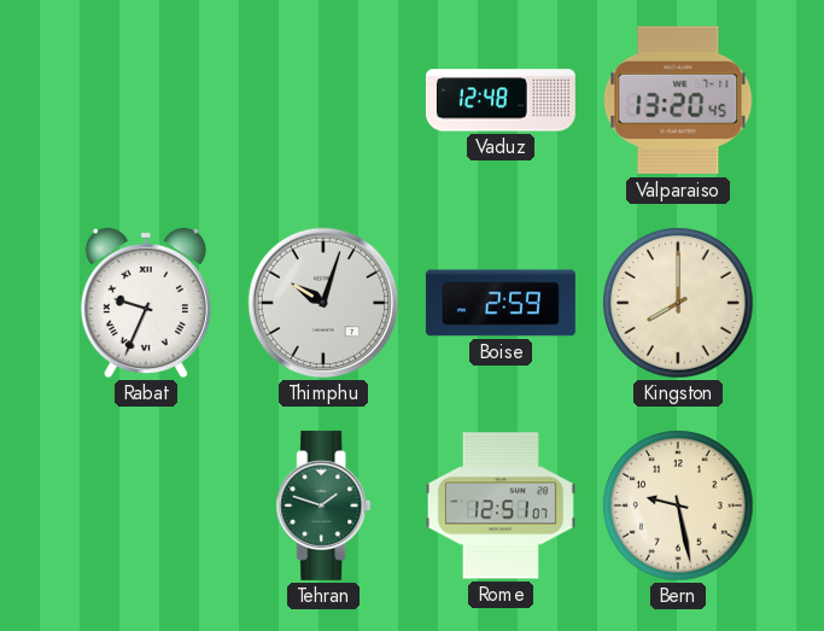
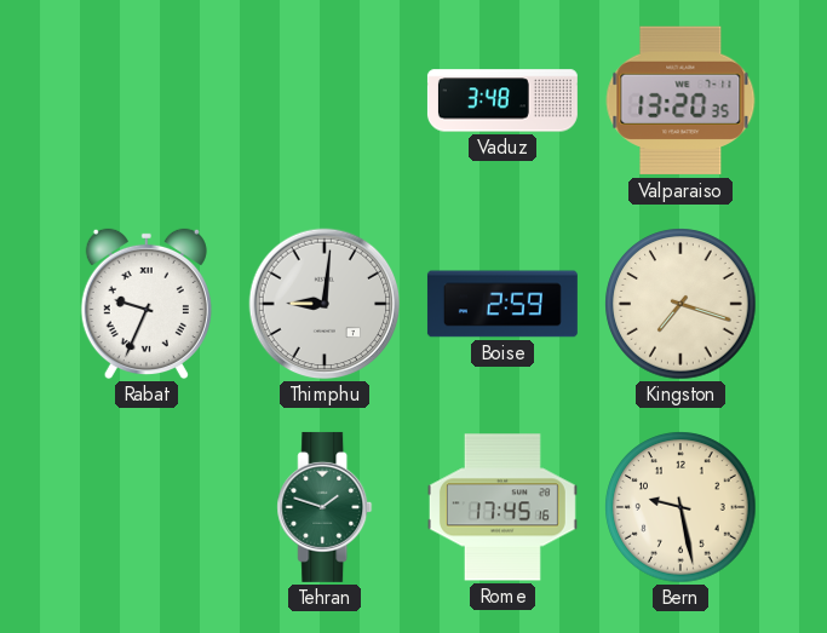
Vaduz: 12:48 -> 3:48 (502, 100)
Valparaiso: 13:20:45 -> 13:20:35 (680, 100)
Thimphu: 10:03 -> 9:01 (325, 304)
Kingston: 8:00 -> 7:18 (680, 304)
Rome: 12:51 -> 17:45 (502, 507)
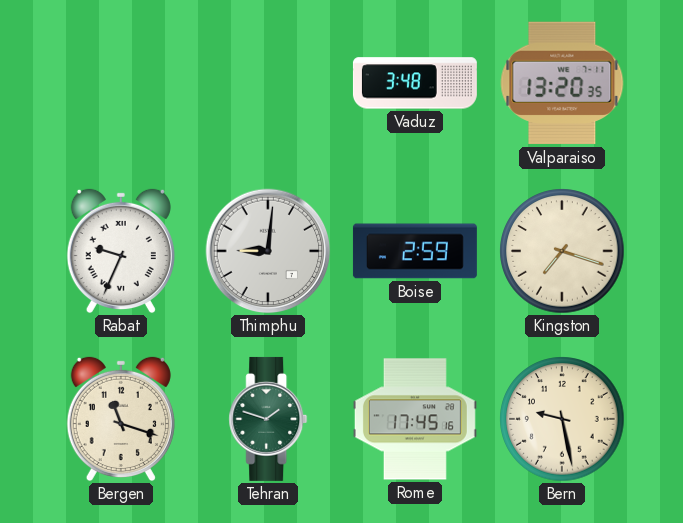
Bergen: none -> 11:18 (121, 419)
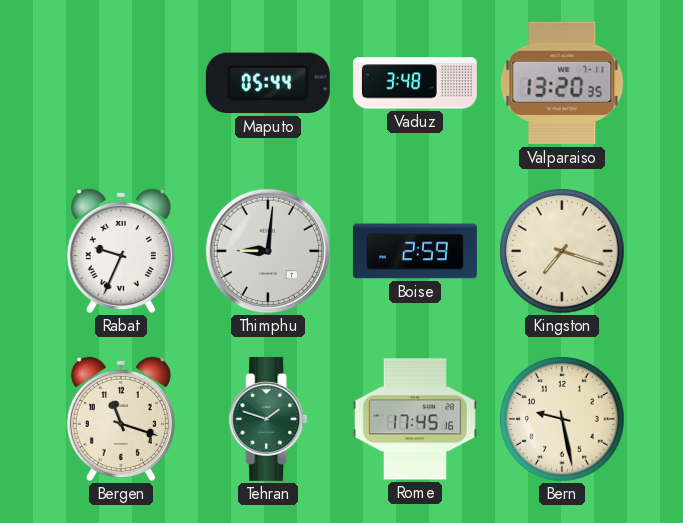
Maputo: none -> 05:44 (268, 83)
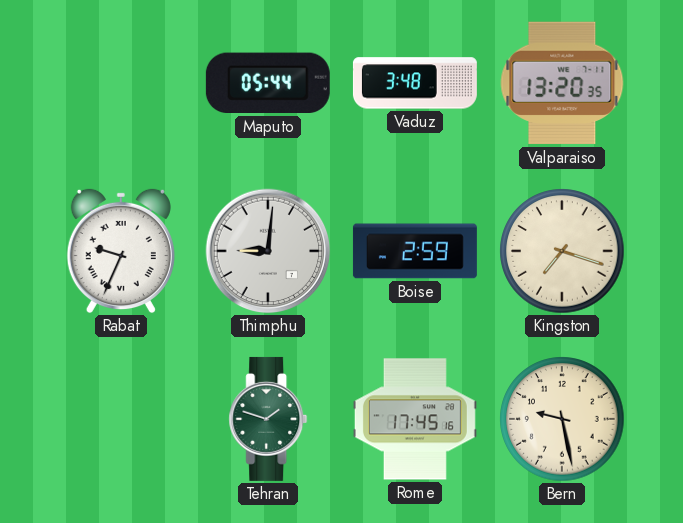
Bergen: 11:18 -> none (121, 419)
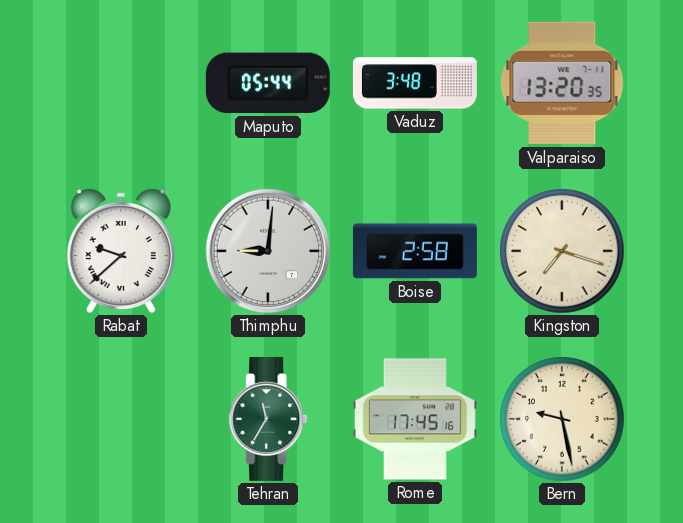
Rabat: 9:34 -> 9:38 (121, 251)
Boise: 2:59 -> 2:58 (415, 251)
Tehran: 1:48 -> 11:35 (268, 419)
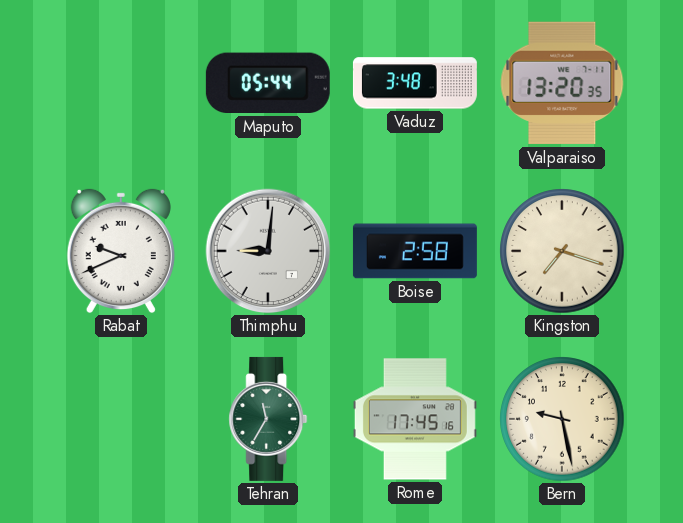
Rabat: 9:38 -> 9:41 (121, 251)
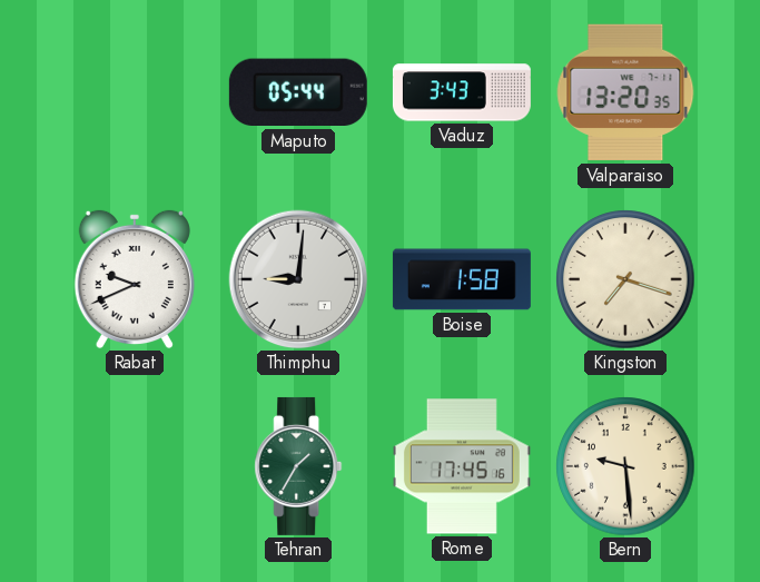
Vaduz: 3:48 -> 3:43 (462, 92)
Boise: 2:58 -> 1:58 (462, 279)
Tehran: 11:35 -> 1:35 (298, 466)
Bern: 9:28 -> 9:29 (625, 466)
